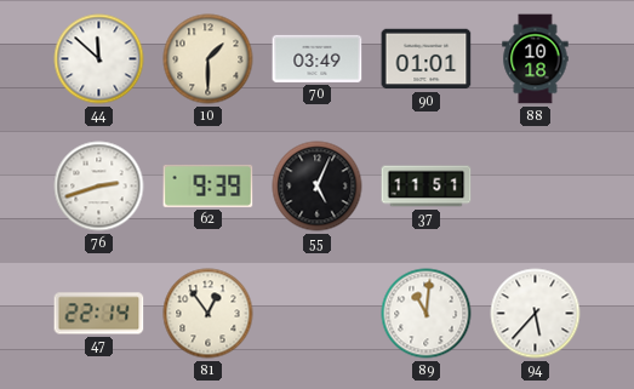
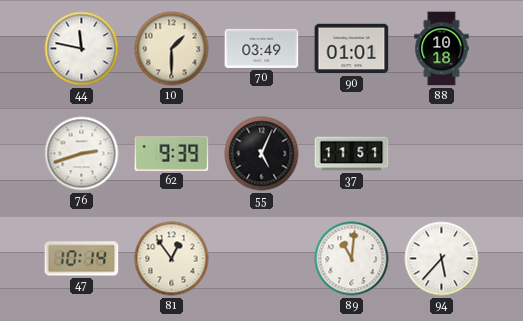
44: 11:52 -> 11:47 (82, 49)
47: 22:14 -> 10:14 (82, 259)
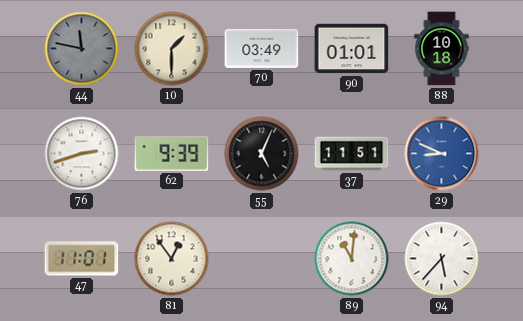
44 dial: white -> grey (82, 49)
29: none -> 8:49 (442, 154)
47: 10:14 -> 11:01 (82, 259)
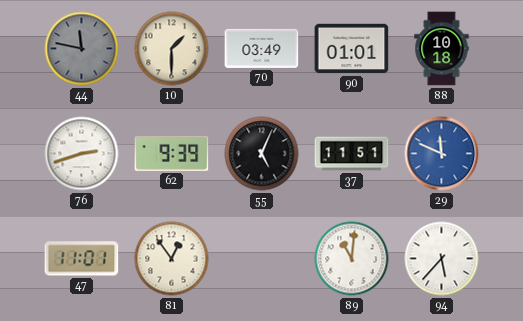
29: 8:49 -> 11:49 (442, 154)
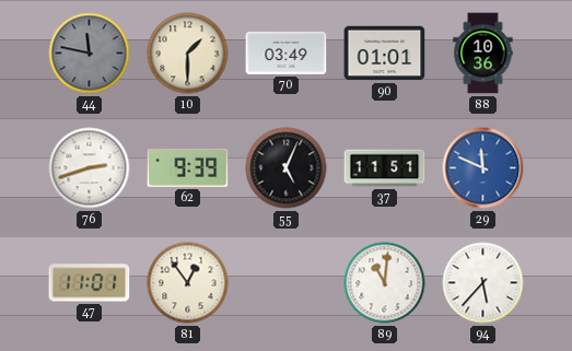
88: 10:18 -> 10:36 (483, 54)
